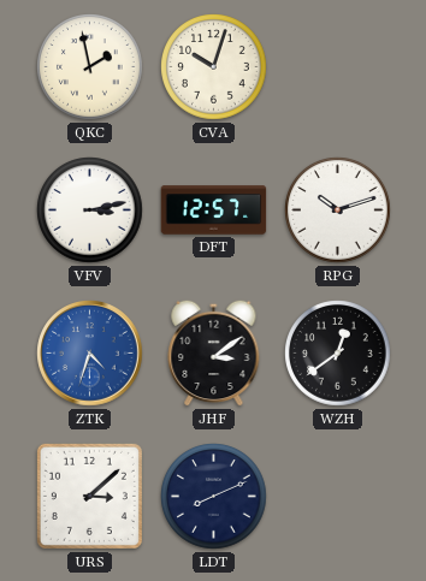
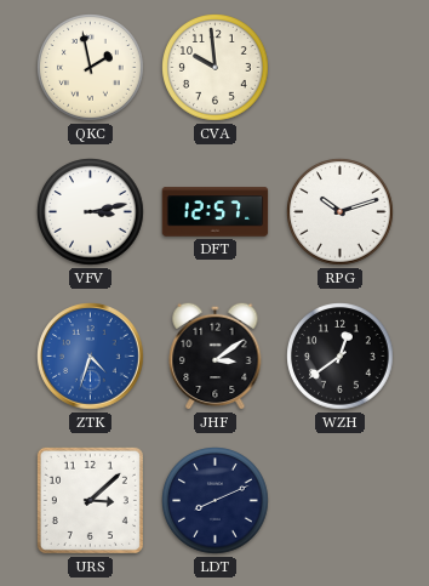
CVA: 10:03 -> 9:59 (216, 68)
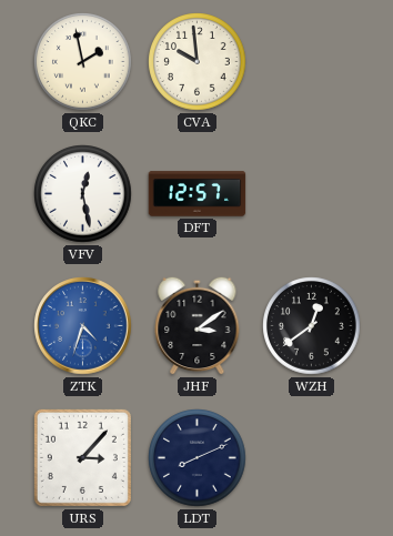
VFV: 3:13 -> 12:28 (83, 194)
RPG: 10:12 -> none (341, 212)
URS: 3:08 -> 3:07 (82, 457)
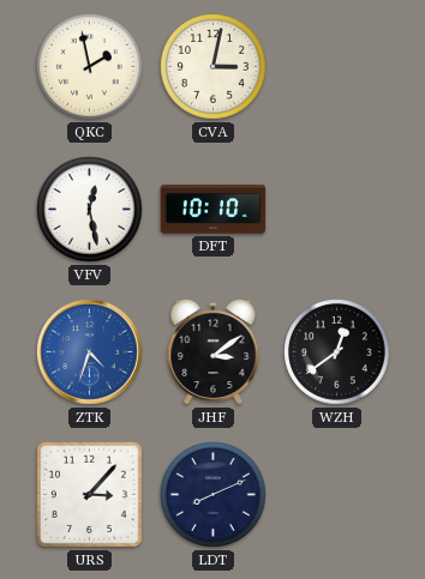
CVA: 9:59 -> 3:02 (214, 67)
DFT: 12:57 -> 10:10 (214, 210)
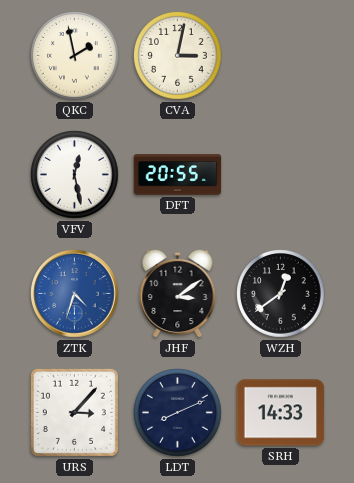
DFT: 10:10 -> 20:55 (178, 175)
SRH: none -> 14:33 (281, 413)
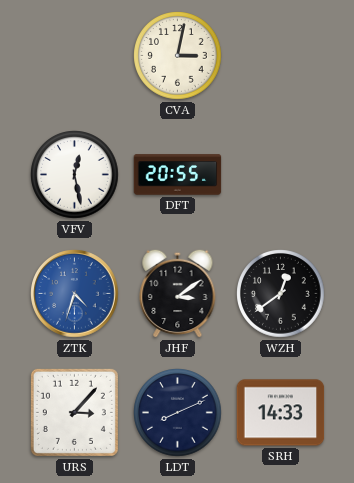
QKC: 1:58 -> none (75, 56)
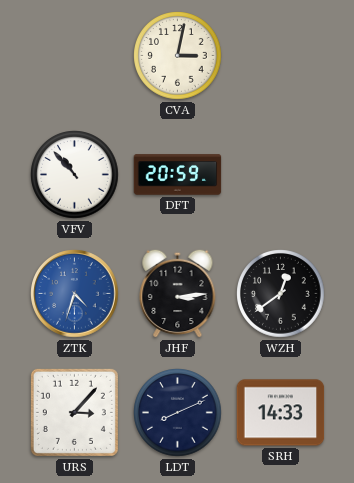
VFV: 12:28 -> 10:53 (75, 175)
DFT: 20:55 -> 20:59 (178, 175)
JHF: 3:09 -> 3:14 (178, 293)
